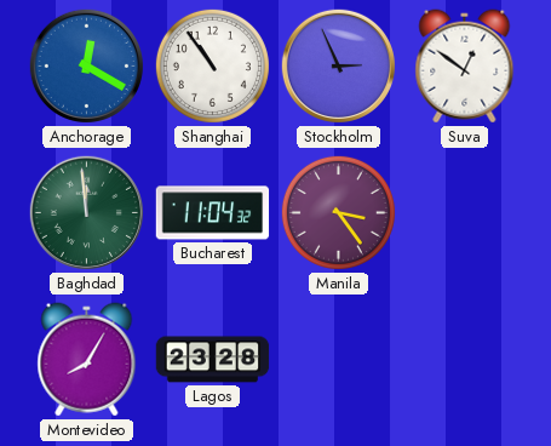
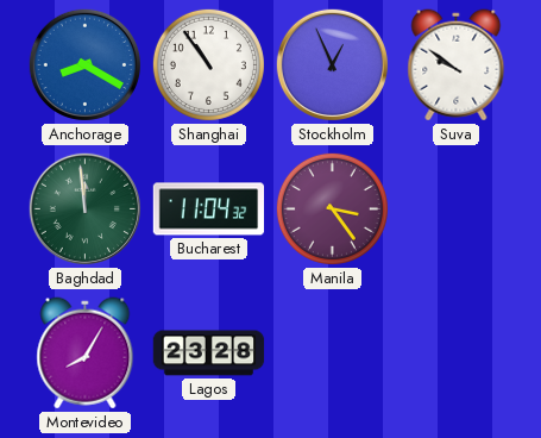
Anchorage: 12:20 -> 8:20 (84, 64)
Stockholm: 2:56 -> 12:56 (332, 64)
Suva: 12:51 -> 9:51 (457, 65)
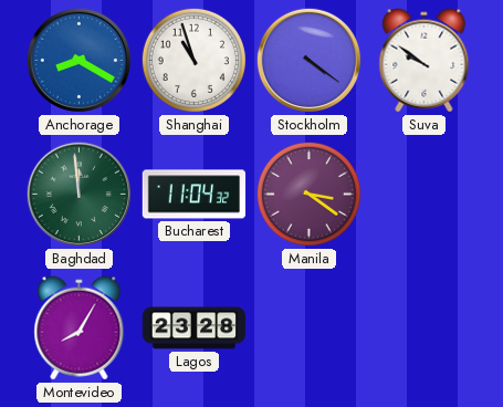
Shanghai: 10:54 -> 10:57 (193, 60)
Stockholm: 12:56 -> 4:21 (308, 60)
Manila: 3:24 -> 3:21 (308, 194)
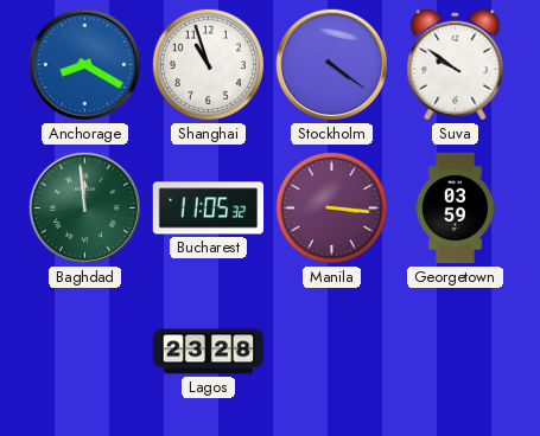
Bucharest: 11:04 -> 11:05 (209, 209)
Manila: 3:21 -> 3:16 (331, 207)
Georgetown: none -> 03:59 (455, 209)
Montevideo: 8:05 -> none (80, 328)
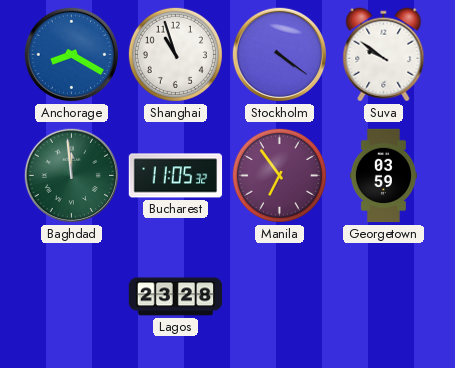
Manila: 3:16 -> 6:54 (279, 175)
